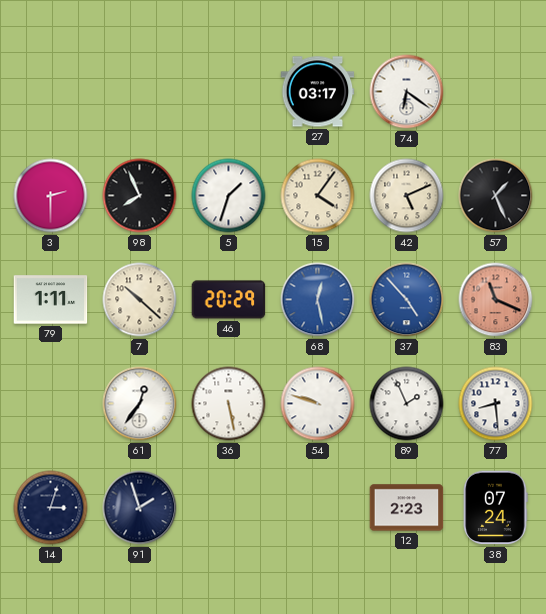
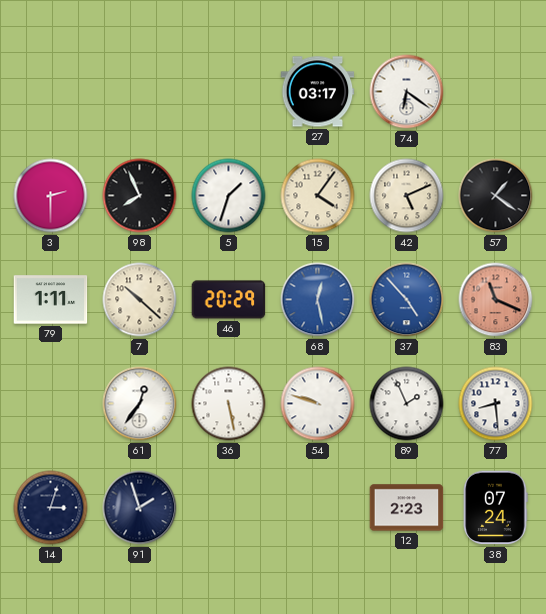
57: 1:26 -> 1:21 (496, 196)
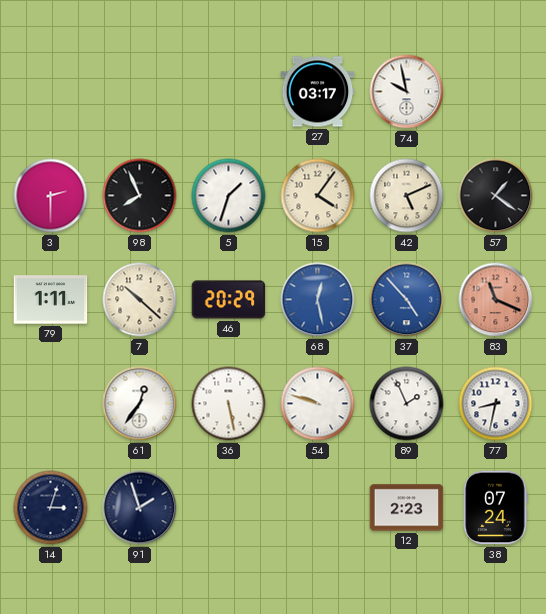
74: 6:21 -> 9:58 (407, 92)
77: 8:29 -> 8:32 (496, 404)
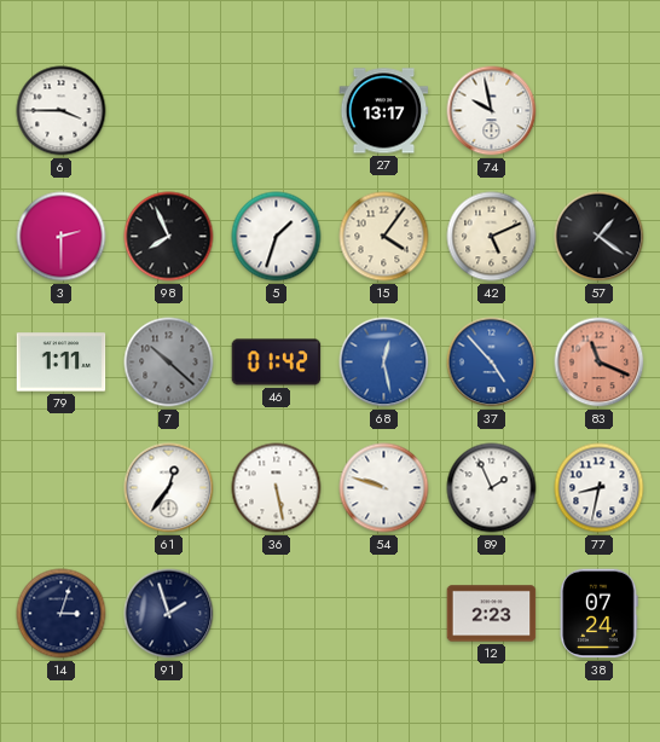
6: none -> 3:45 (62, 111)
27: 03:17 -> 13:17 (384, 111)
7 dial: cream -> grey (169, 363)
46: 20:29 -> 01:42 (277, 363)
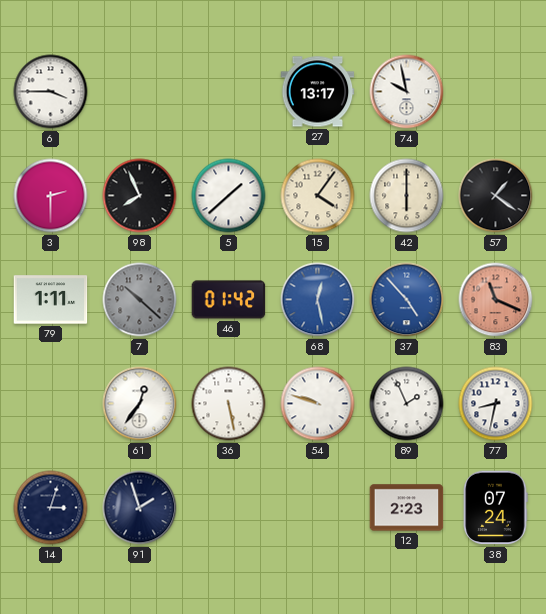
5: 1:33 -> 1:38 (229, 196)
42: 5:11 -> 6:00 (407, 196)
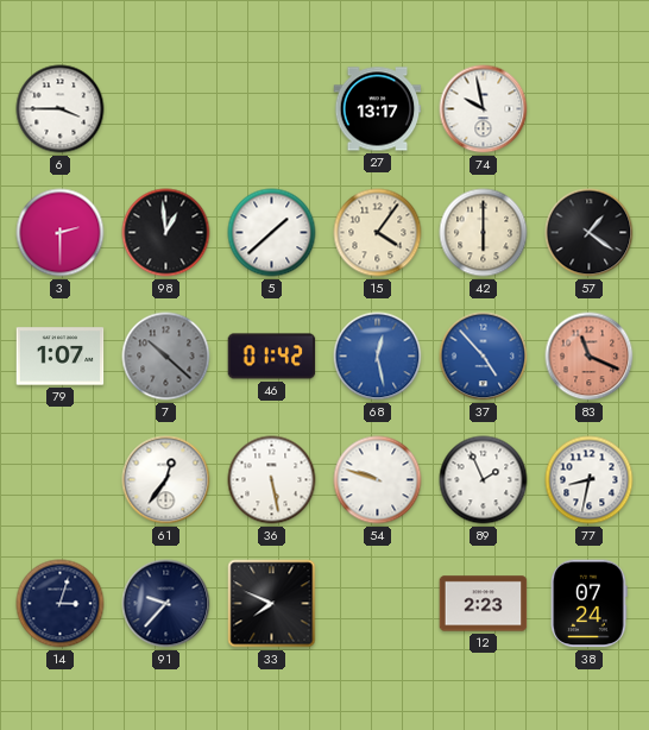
98: 7:56 -> 12:59 (166, 233)
79: 1:11 -> 1:07 (61, 357)
91: 1:57 -> 9:37 (166, 604)
33: none -> 7:49 (272, 604)
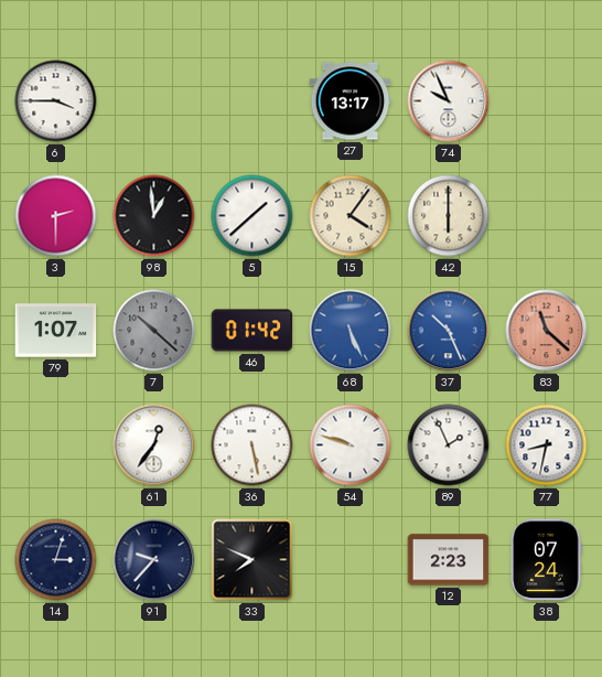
74: 9:58 -> 9:56 (449, 101)
57: 1:21 -> none (590, 233)
68: 12:28 -> 5:26 (351, 331)
37: 4:53 -> 10:26 (449, 331)
83: 11:19 -> 11:22 (547, 331)
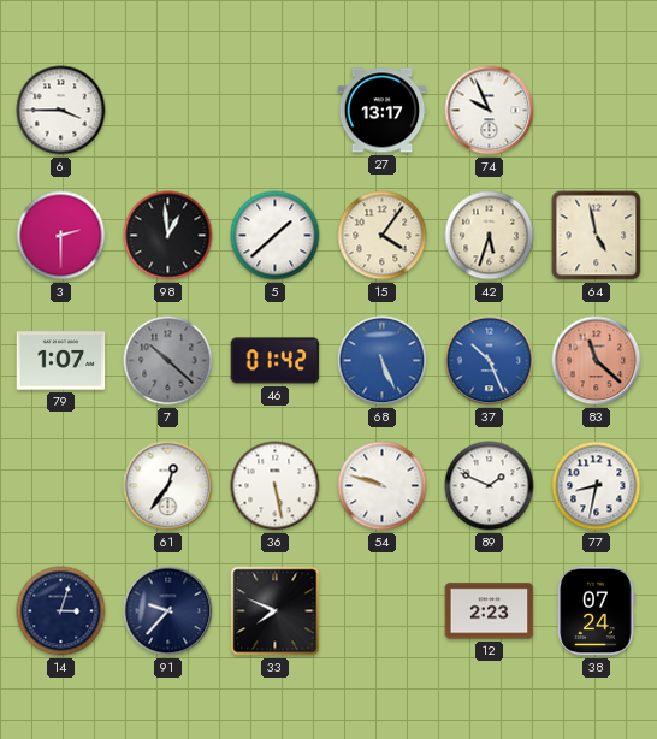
42: 6:00 -> 5:33 (490, 236)
64: none -> 4:58 (597, 236)
89: 1:56 -> 1:49 (490, 486)
